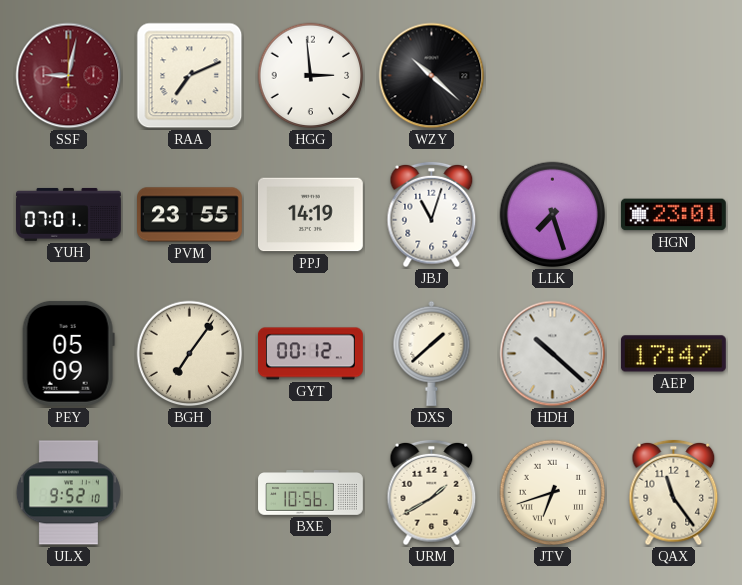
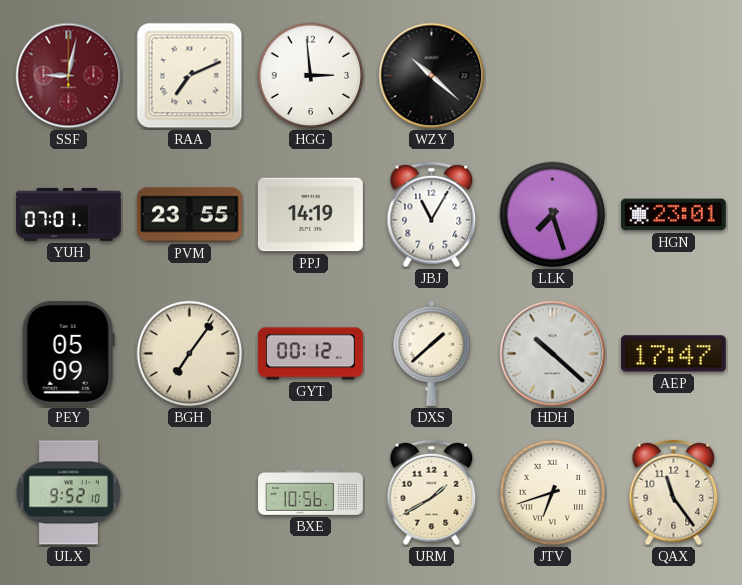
JBJ: 11:03 -> 11:05 (432, 215)
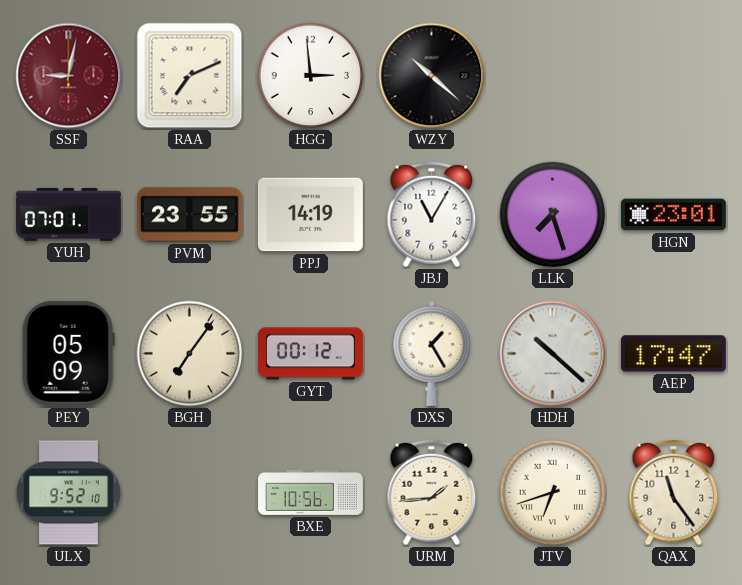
DXS: 1:38 -> 1:25 (432, 353)
URM: 1:40 -> 1:44 (432, 493)
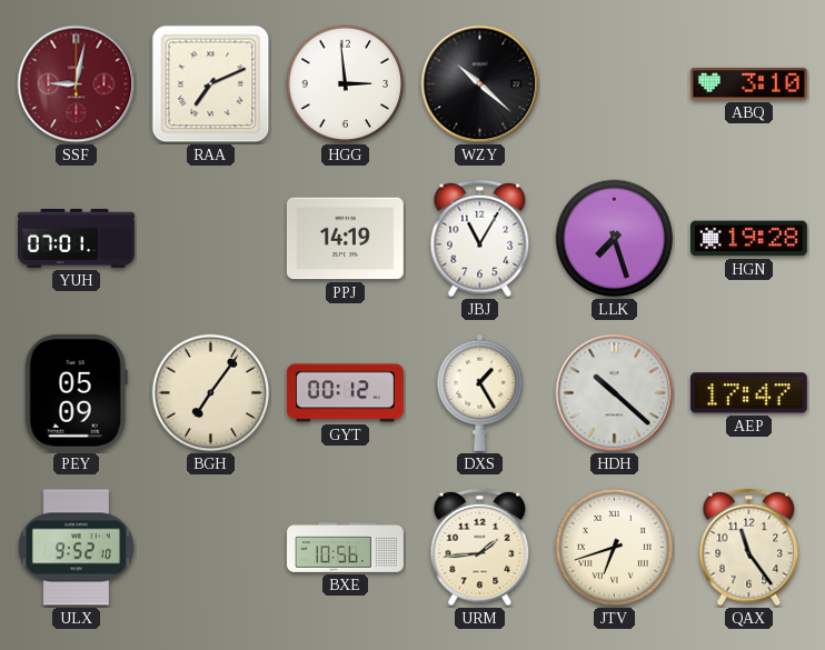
ABQ: none -> 3:10 (749, 83)
PVM: 23:55 -> none (190, 215)
HGN: 23:01 -> 19:28 (748, 239)
